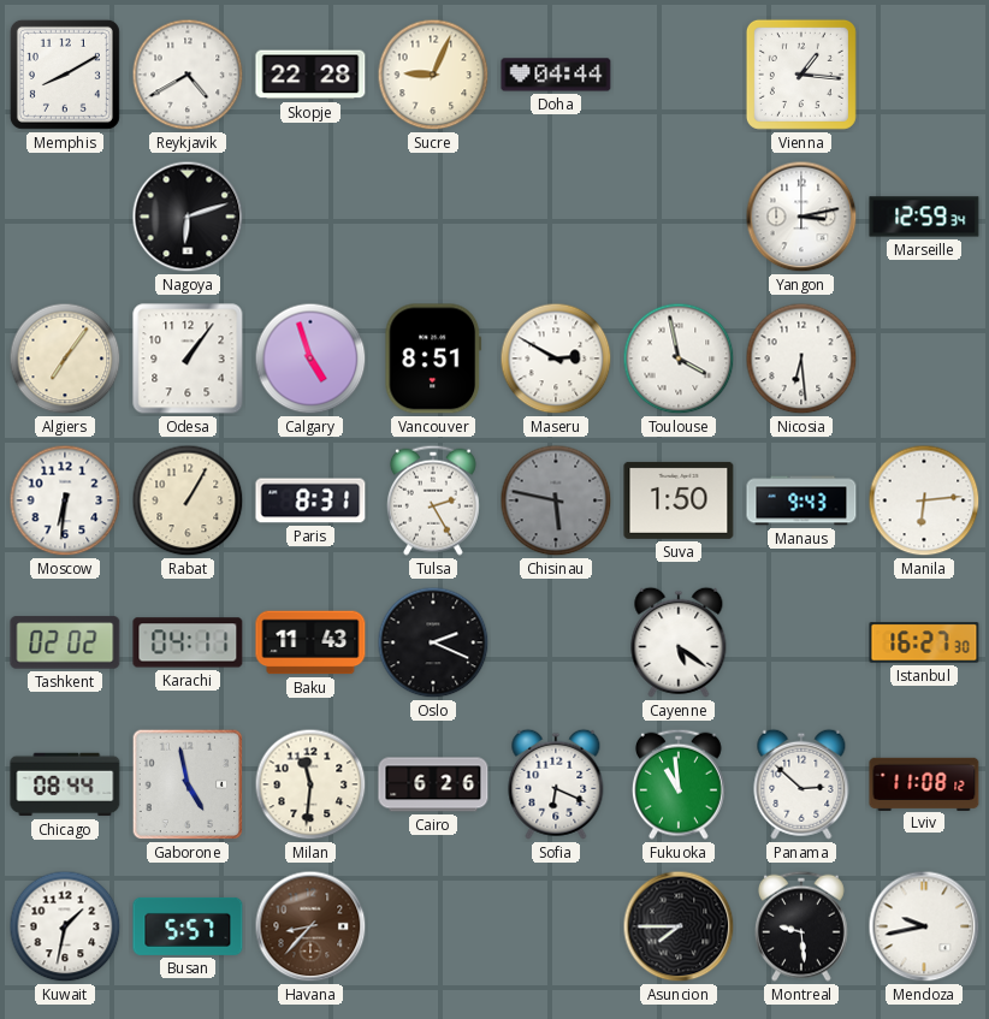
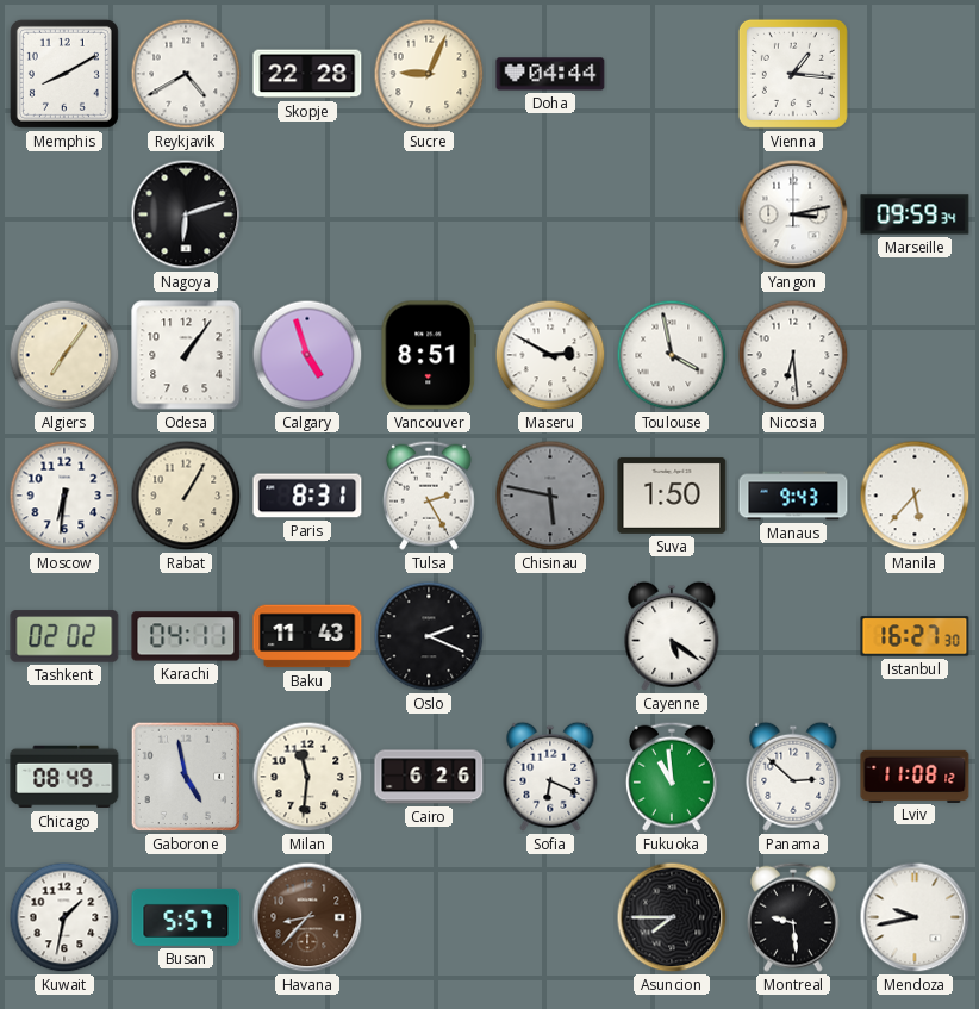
Marseille: 12:59 -> 09:59 (915, 214)
Manila: 6:14 -> 5:37 (915, 496)
Chicago: 08:44 -> 08:49 (64, 777)
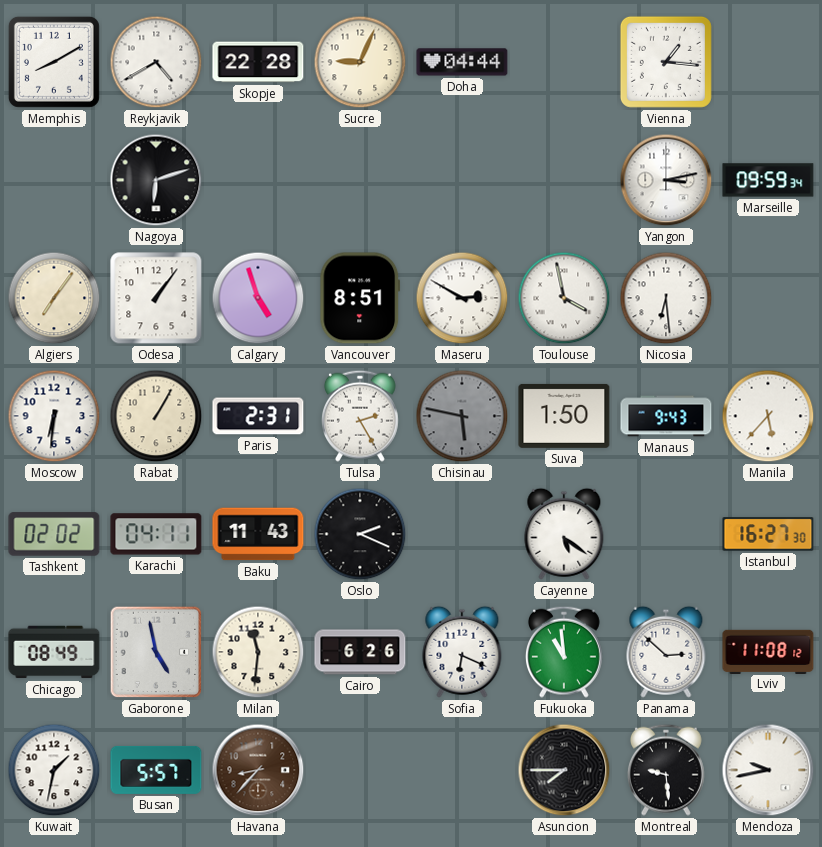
Paris: 8:31 -> 2:31 (258, 416)
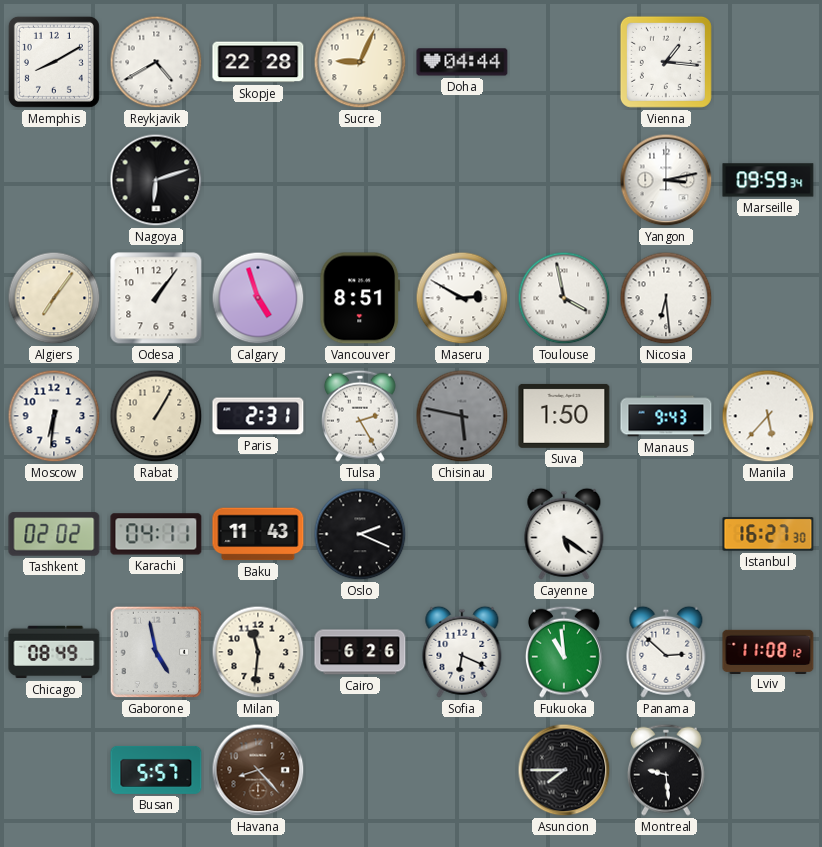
Kuwait: 1:32 -> none (54, 770)
Havana: 8:37 -> 8:23 (258, 770)
Mendoza: 9:43 -> none (768, 770)
